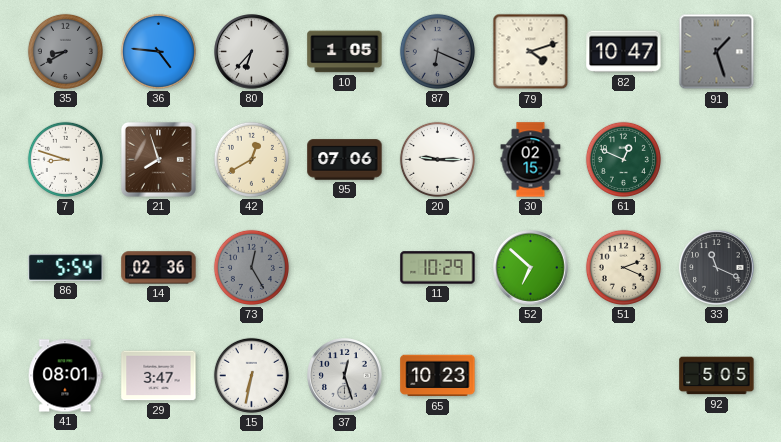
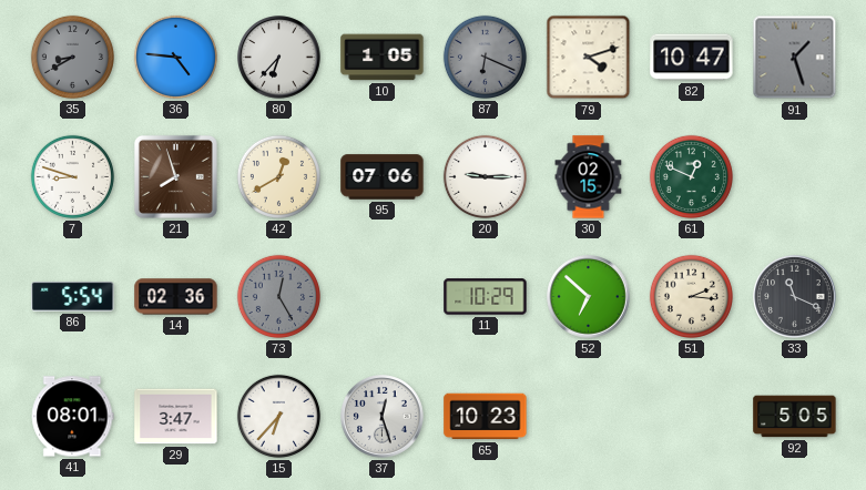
51: 2:19 -> 2:16 (691, 296)
15: 6:32 -> 6:37 (278, 416)
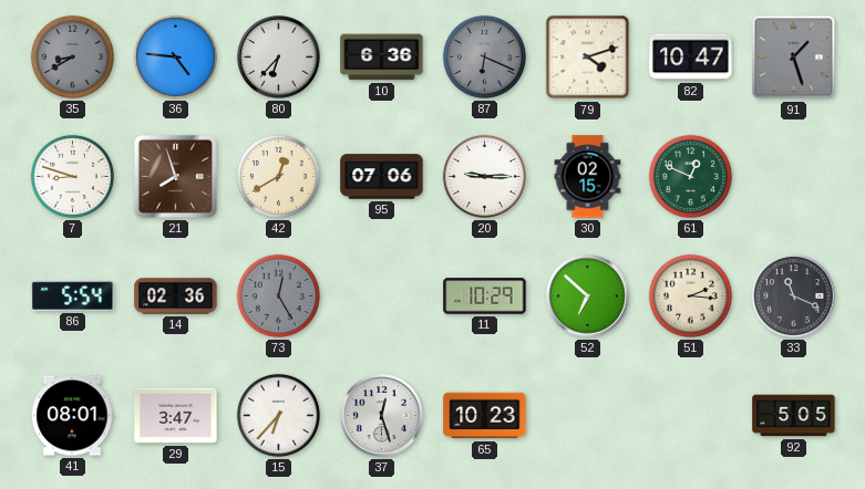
10: 1:05 -> 6:36 (382, 58)
